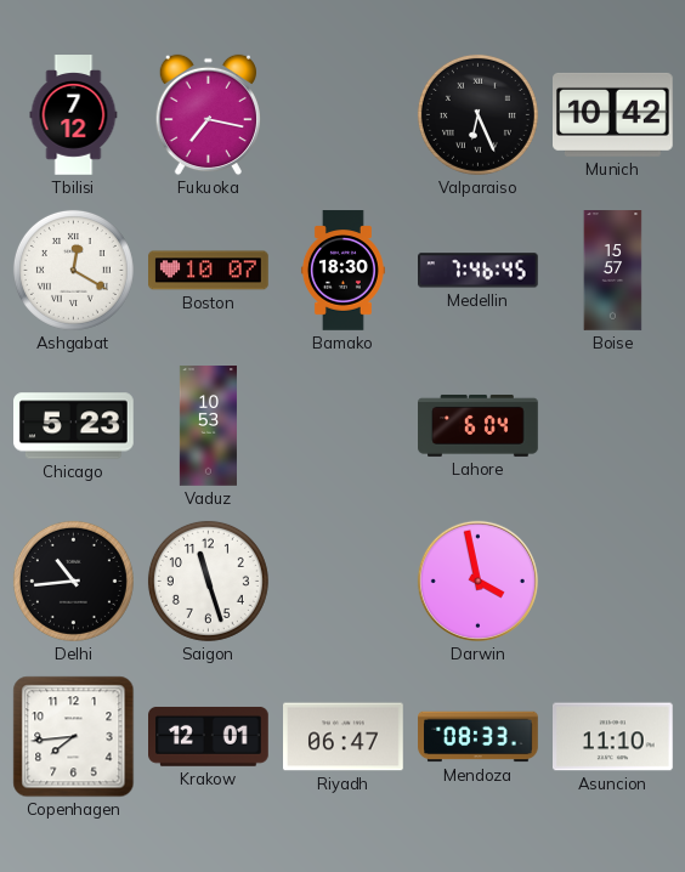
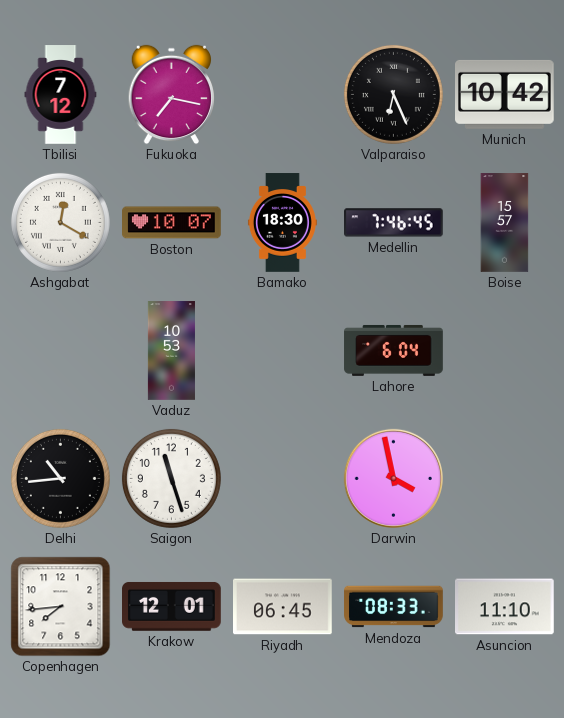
Chicago: 5:23 -> none (74, 426)
Riyadh: 06:47 -> 06:45 (283, 607)
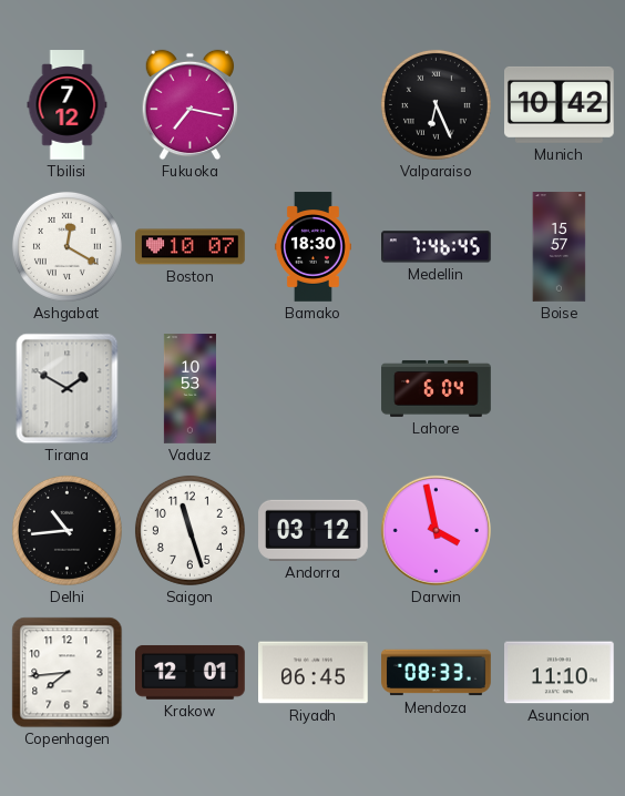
Tirana: none -> 1:50 (68, 389)
Andorra: none -> 03:12 (314, 530)
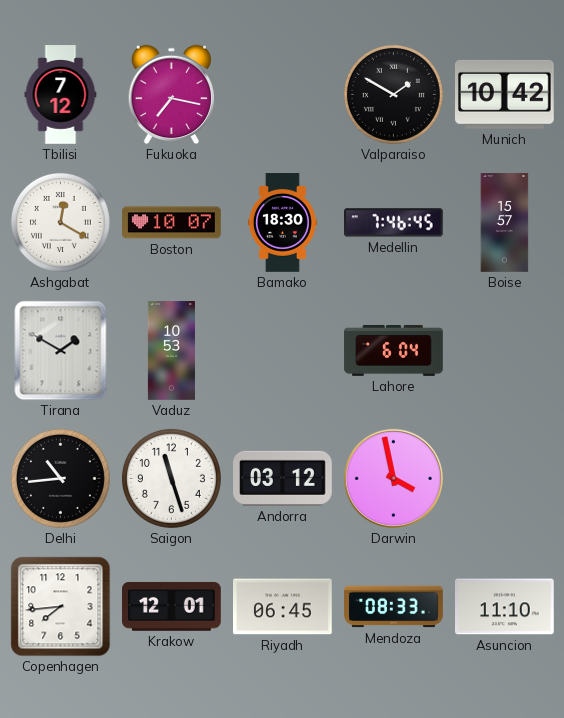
Valparaiso: 6:26 -> 1:50 (393, 94)
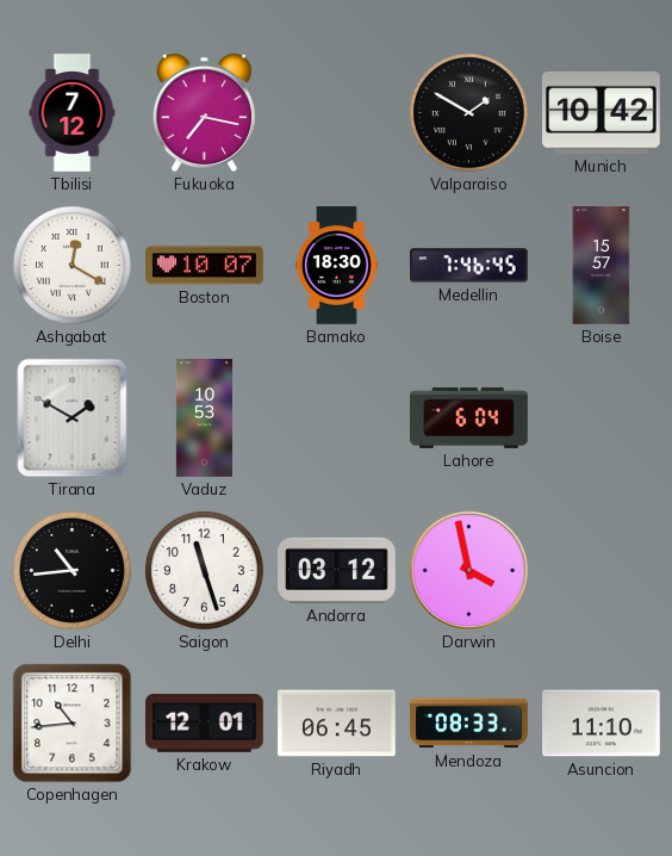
Copenhagen: 7:44 -> 10:44 (73, 724)
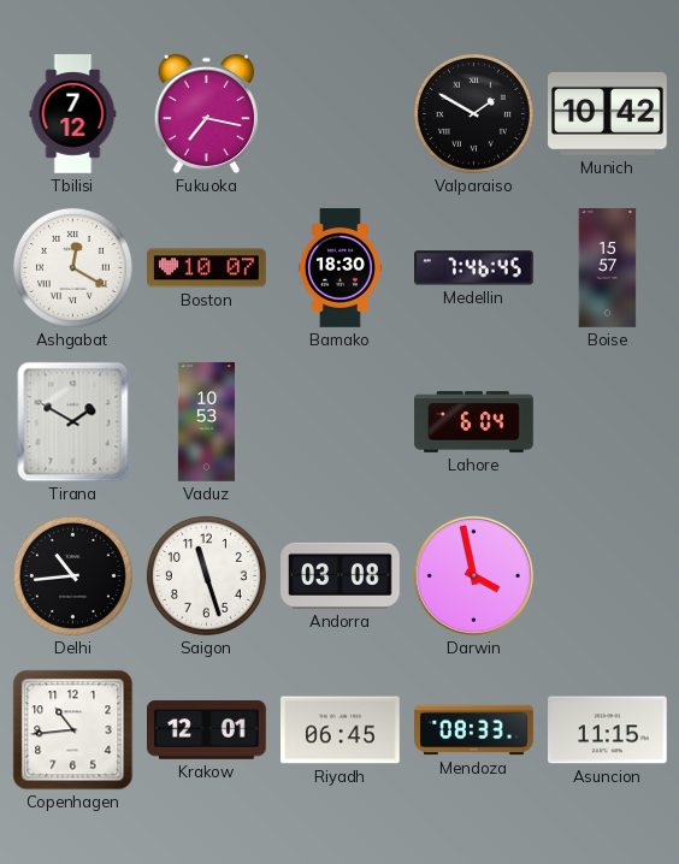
Andorra: 03:12 -> 03:08 (341, 575)
Asuncion: 11:10 -> 11:15 (608, 730)
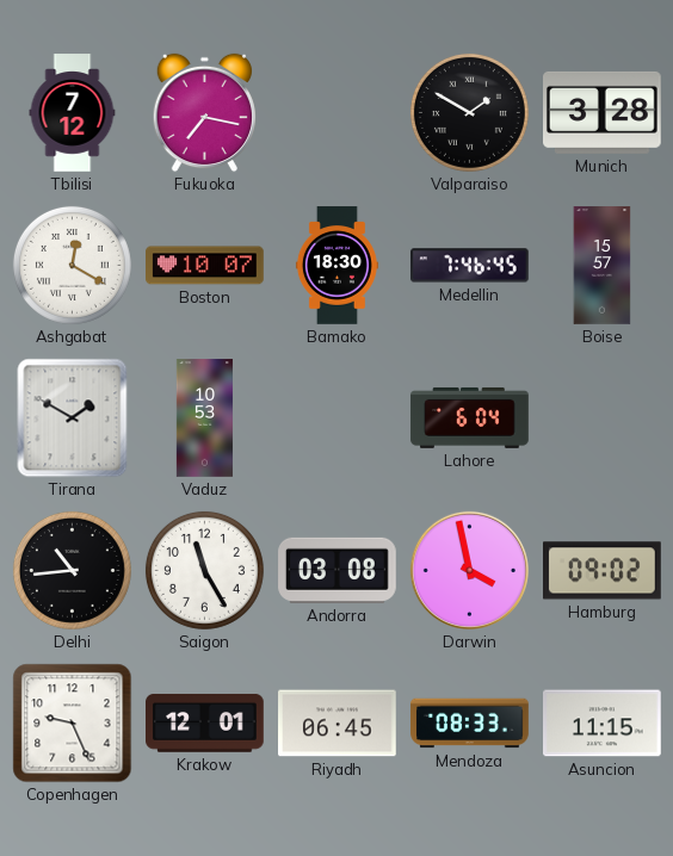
Munich: 10:42 -> 3:28 (603, 112)
Saigon: 11:27 -> 11:25 (204, 570)
Hamburg: none -> 09:02 (603, 571)
Copenhagen: 10:44 -> 9:26 (73, 724)
